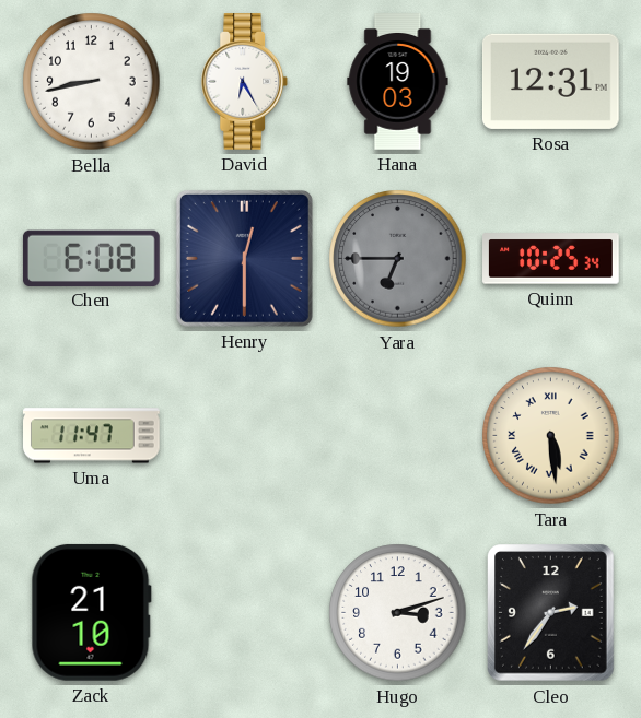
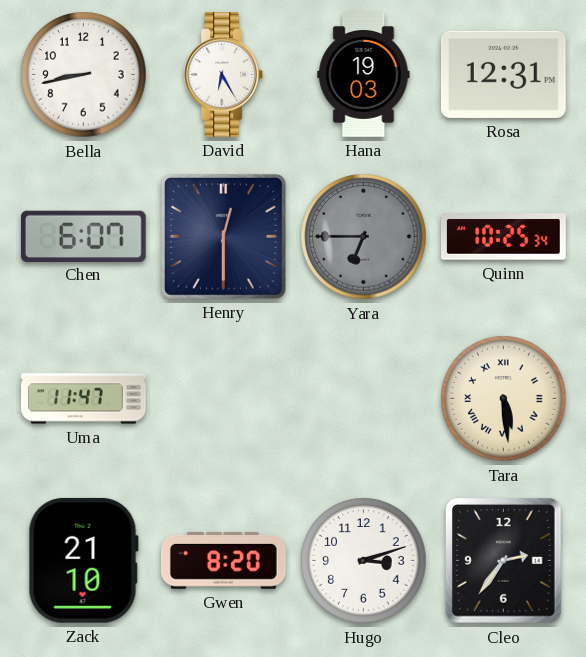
Chen: 6:08 -> 6:07 (83, 236)
Gwen: none -> 8:20 (223, 560)
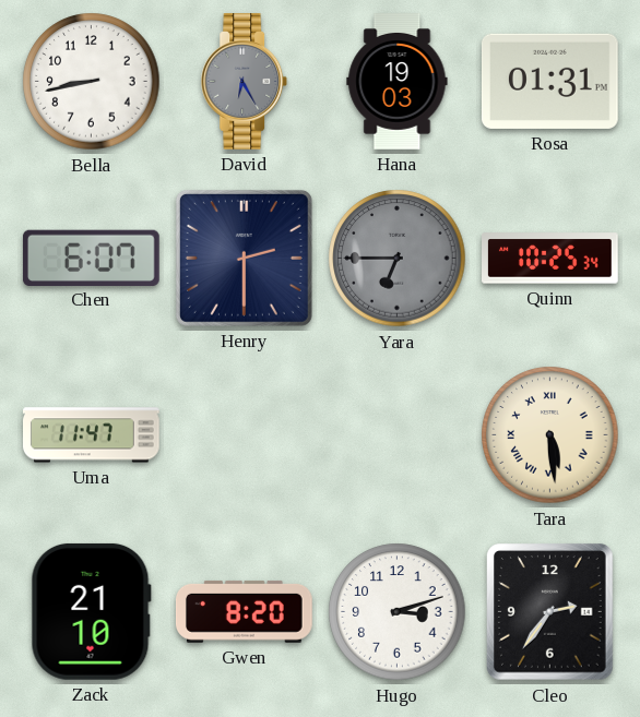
David dial: white -> grey (245, 82)
Rosa: 12:31 -> 01:31 (549, 81)
Henry: 12:30 -> 2:30 (244, 258)
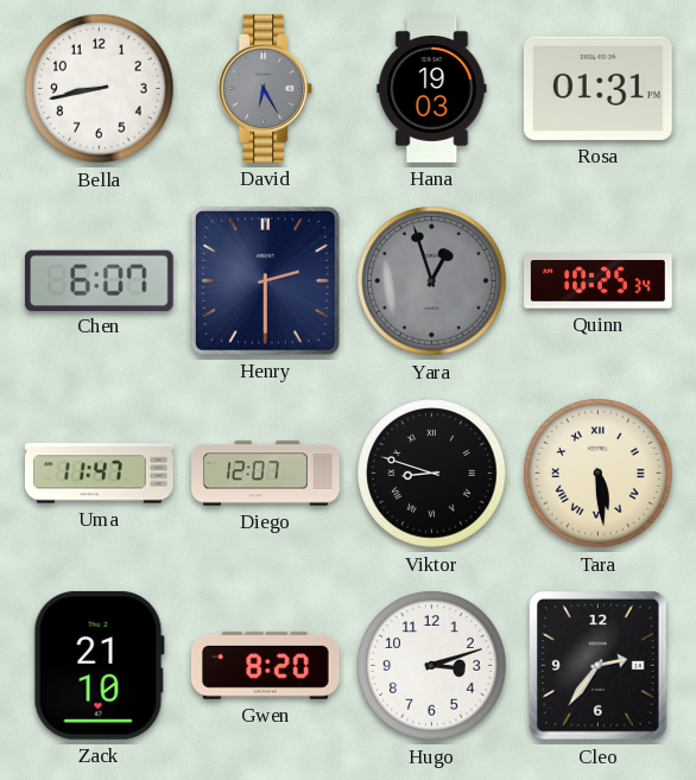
Yara: 6:45 -> 12:57 (432, 281)
Diego: none -> 12:07 (266, 474)
Viktor: none -> 8:48 (432, 474)
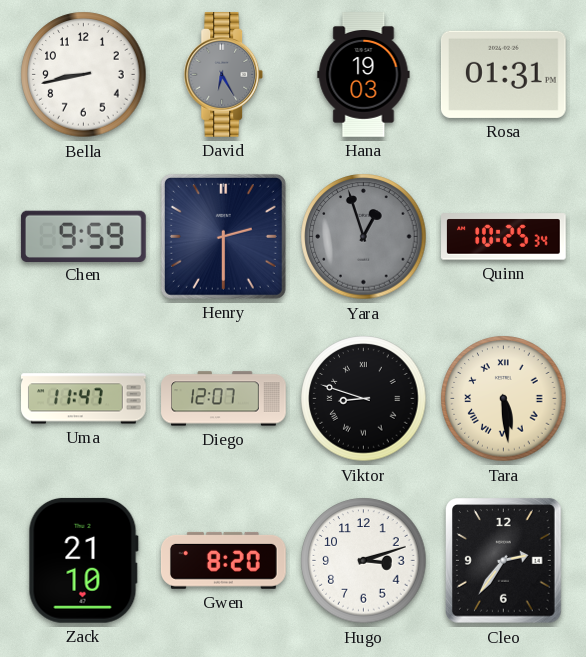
Chen: 6:07 -> 9:59 (83, 236)
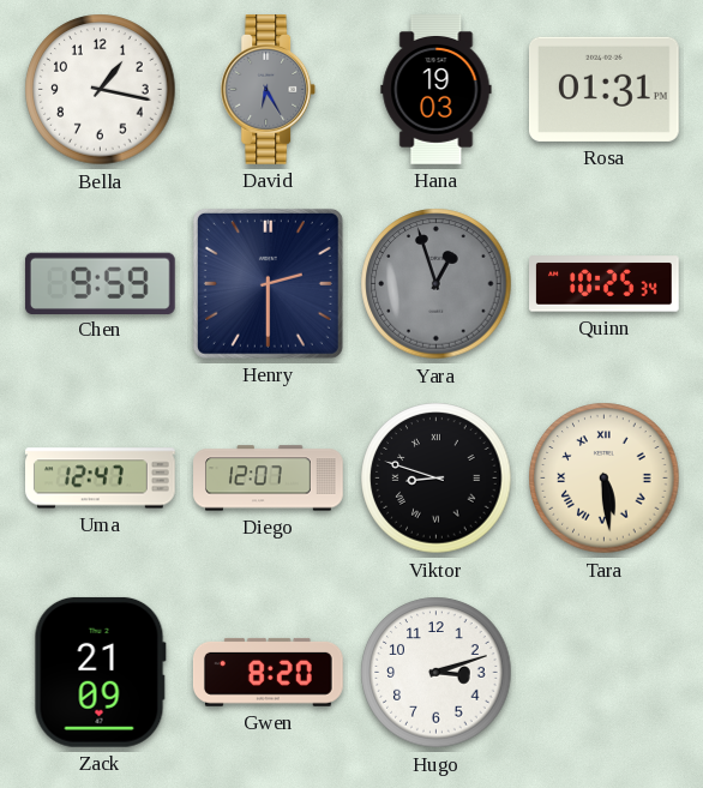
Bella: 8:43 -> 1:17 (101, 90)
Uma: 11:47 -> 12:47 (101, 479)
Zack: 21:10 -> 21:09 (100, 672)
Cleo: 2:36 -> none (504, 561)
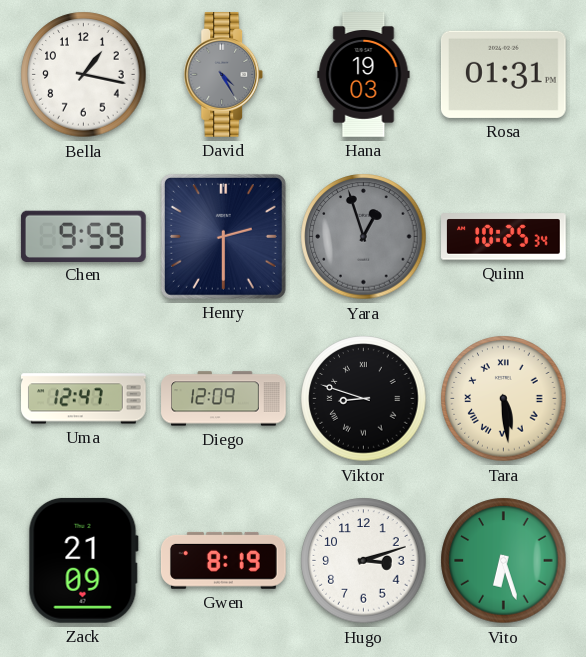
David: 6:25 -> 4:25 (224, 75)
Diego: 12:07 -> 12:09 (224, 399)
Gwen: 8:20 -> 8:19 (223, 560)
Vito: none -> 6:27 (504, 561)
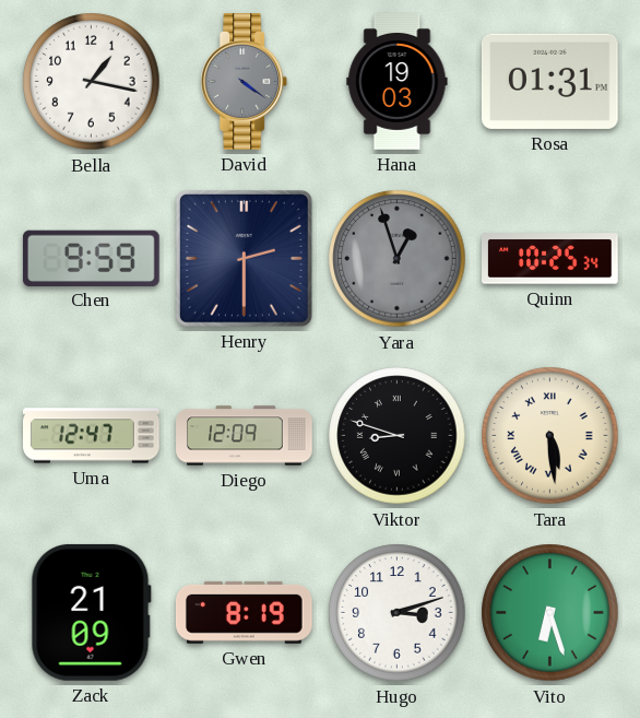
David: 4:25 -> 4:21 (245, 82)
